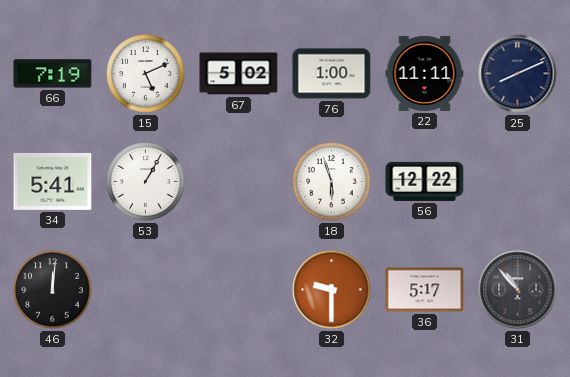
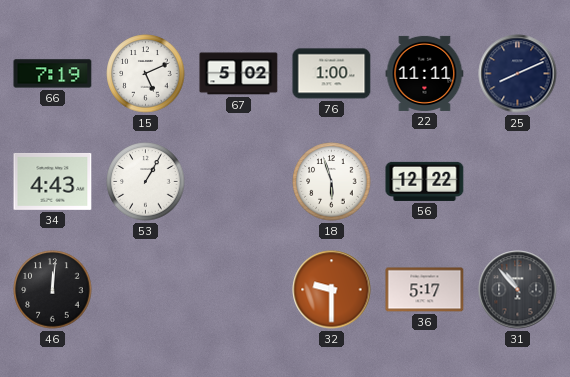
34: 5:41 -> 4:43 (53, 181)
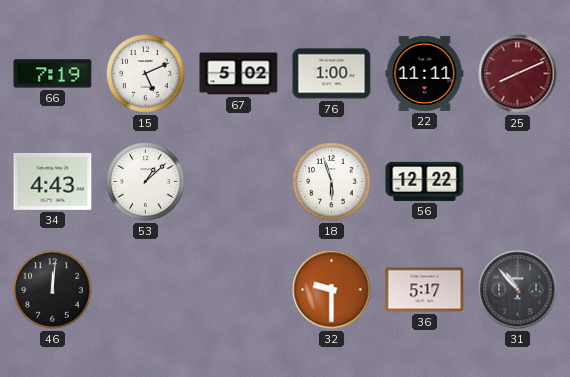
25 dial: navy -> burgundy (518, 74)
53: 1:05 -> 1:08 (146, 182)
